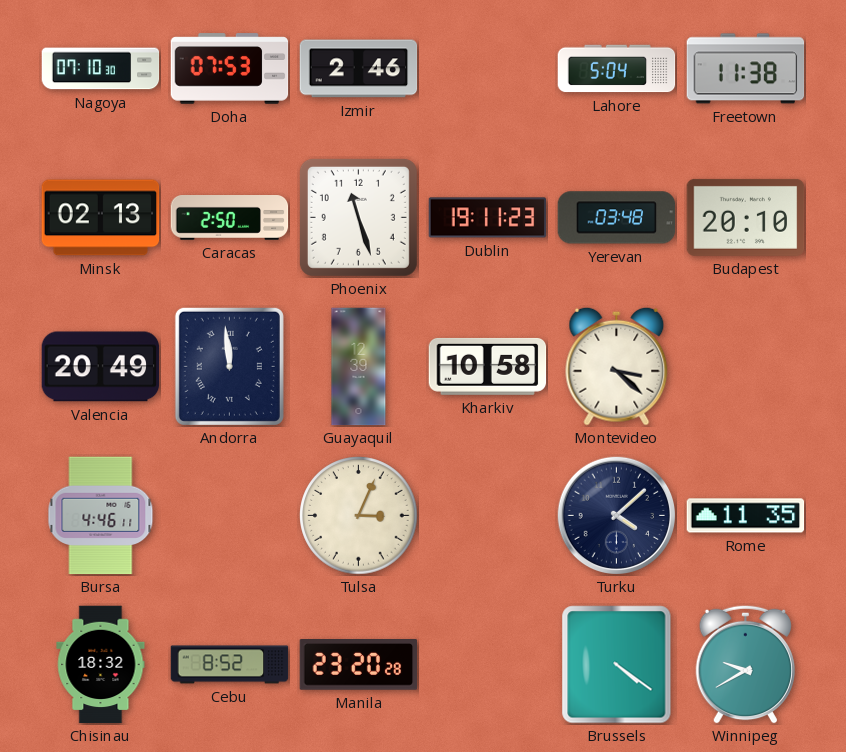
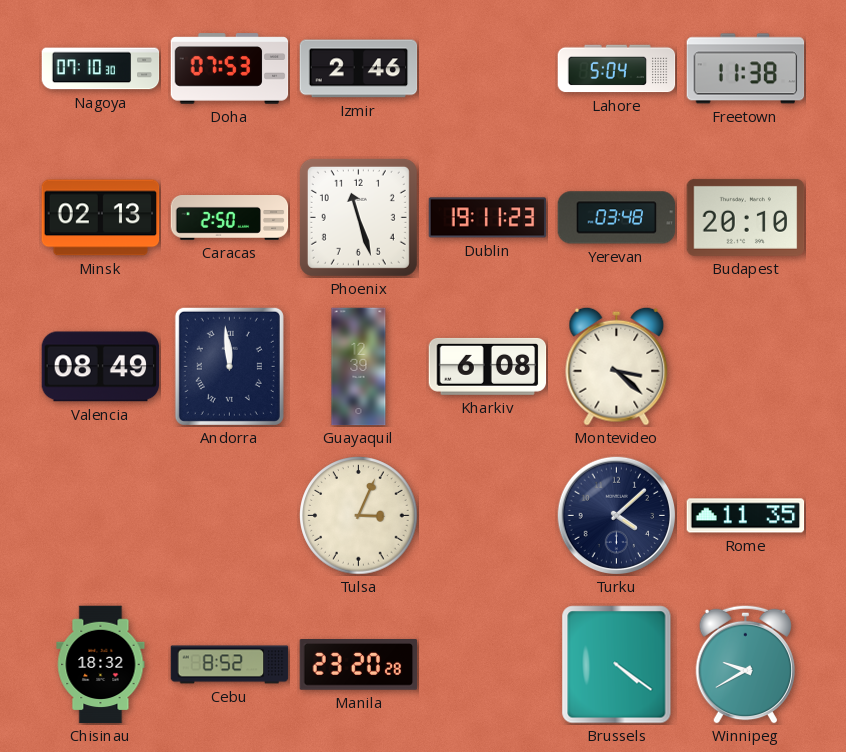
Valencia: 20:49 -> 08:49 (101, 367)
Kharkiv: 10:58 -> 6:08 (488, 366)
Bursa: 4:46 -> none (101, 516)
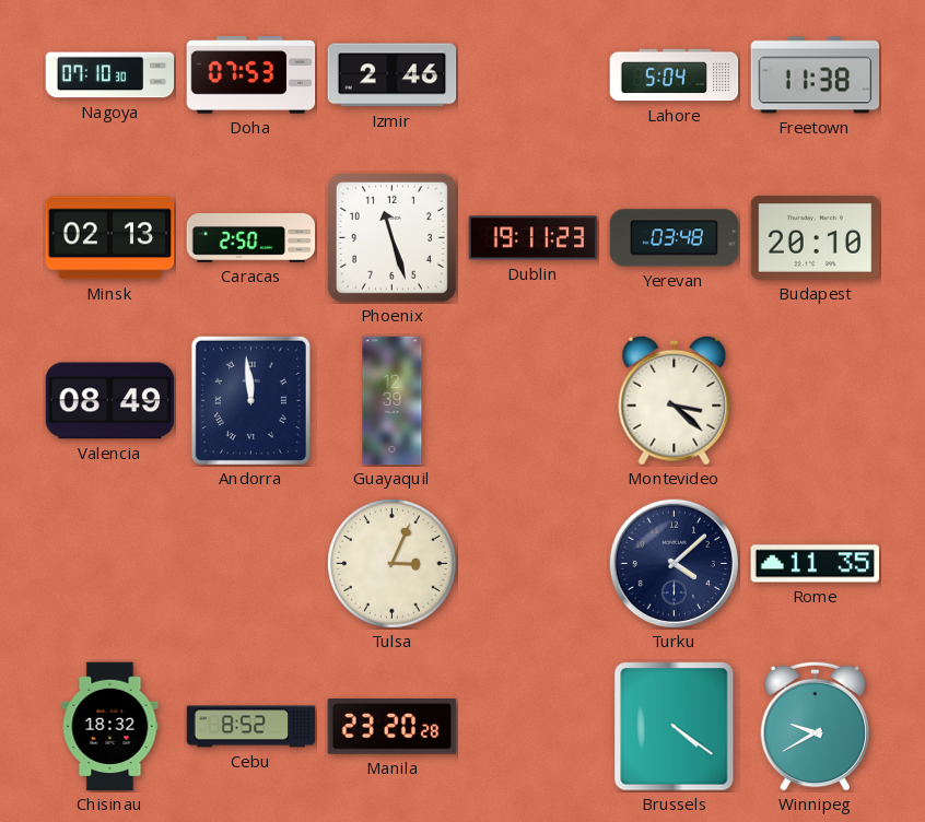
Kharkiv: 6:08 -> none (488, 366)
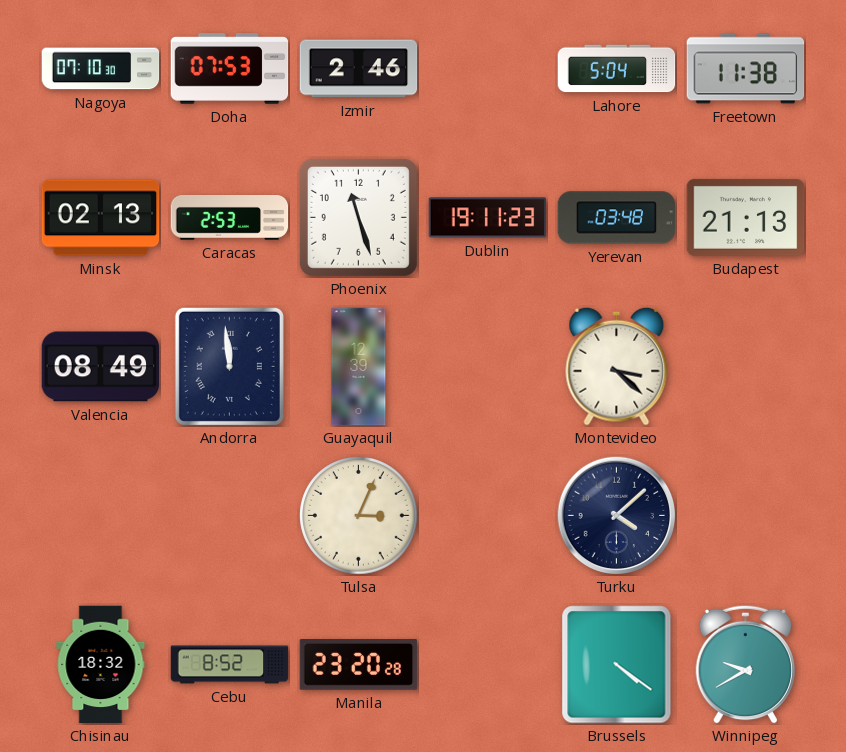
Caracas: 2:50 -> 2:53 (230, 218)
Budapest: 20:10 -> 21:13 (746, 217)
Rome: 11:35 -> none (816, 564)
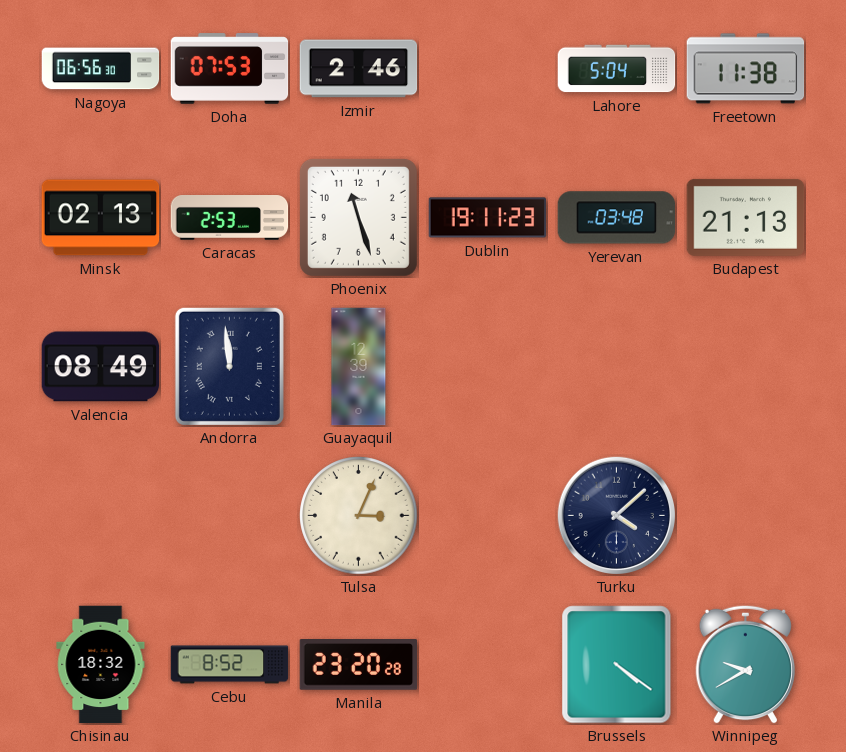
Nagoya: 07:10 -> 06:56 (101, 69)
Montevideo: 3:22 -> none (617, 366)
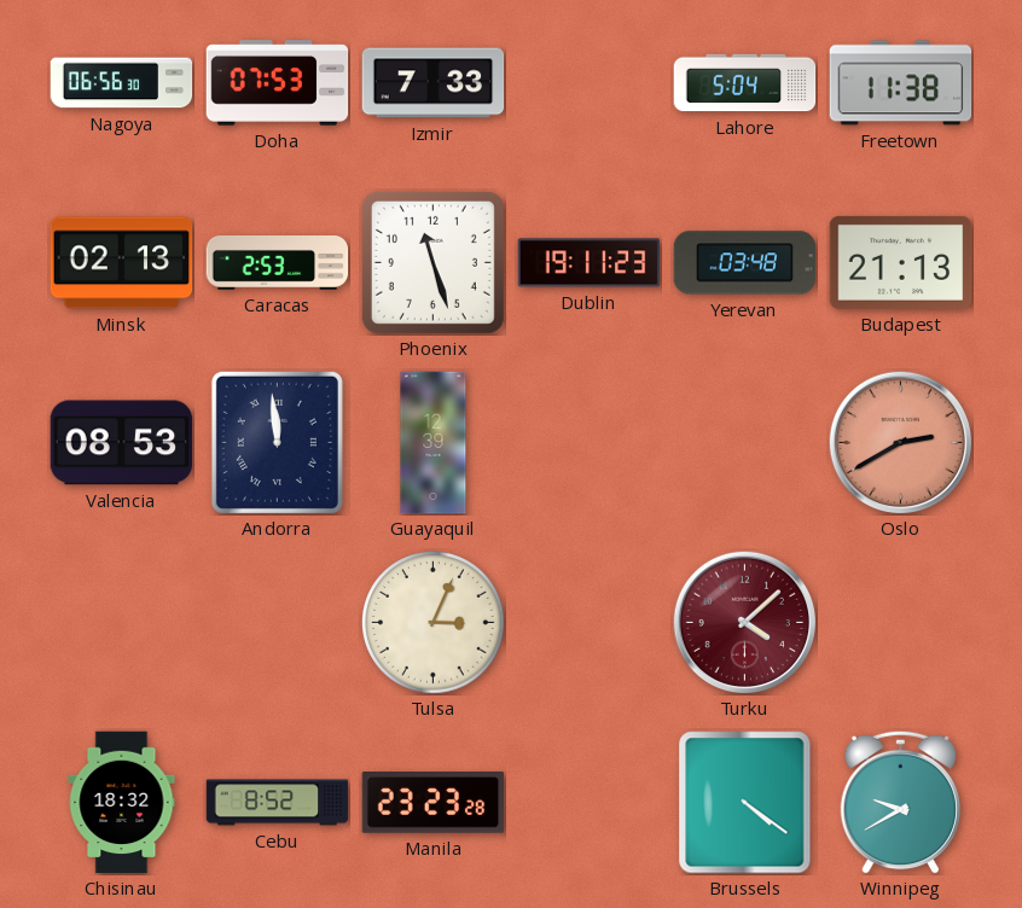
Izmir: 2:46 -> 7:33 (434, 83)
Valencia: 08:49 -> 08:53 (122, 443)
Oslo: none -> 2:40 (900, 442)
Turku dial: navy -> burgundy (744, 622)
Manila: 23:20 -> 23:23 (434, 803)
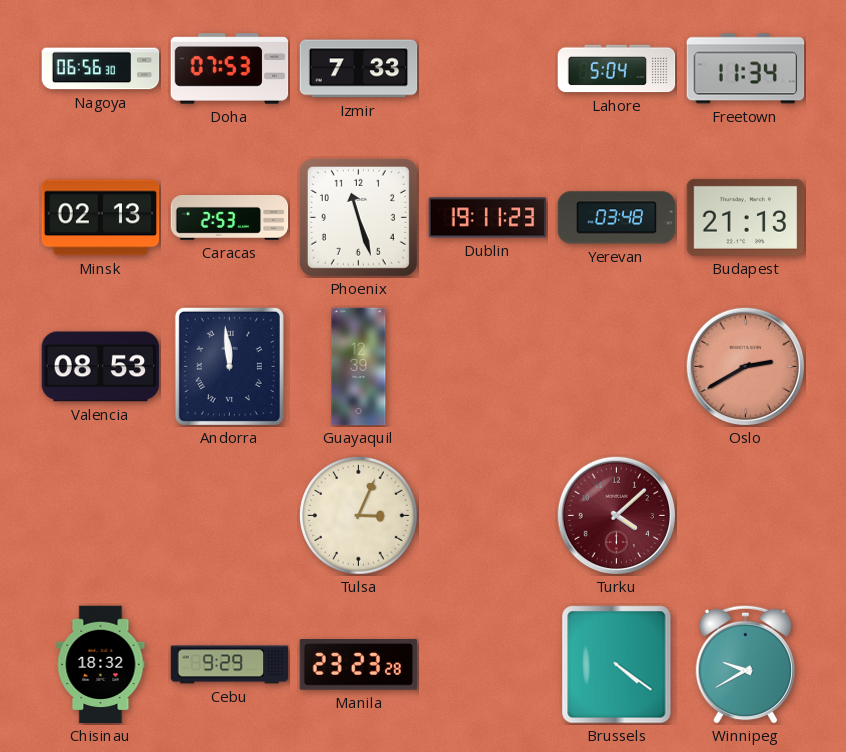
Freetown: 11:38 -> 11:34 (746, 69)
Cebu: 8:52 -> 9:29 (230, 665)
